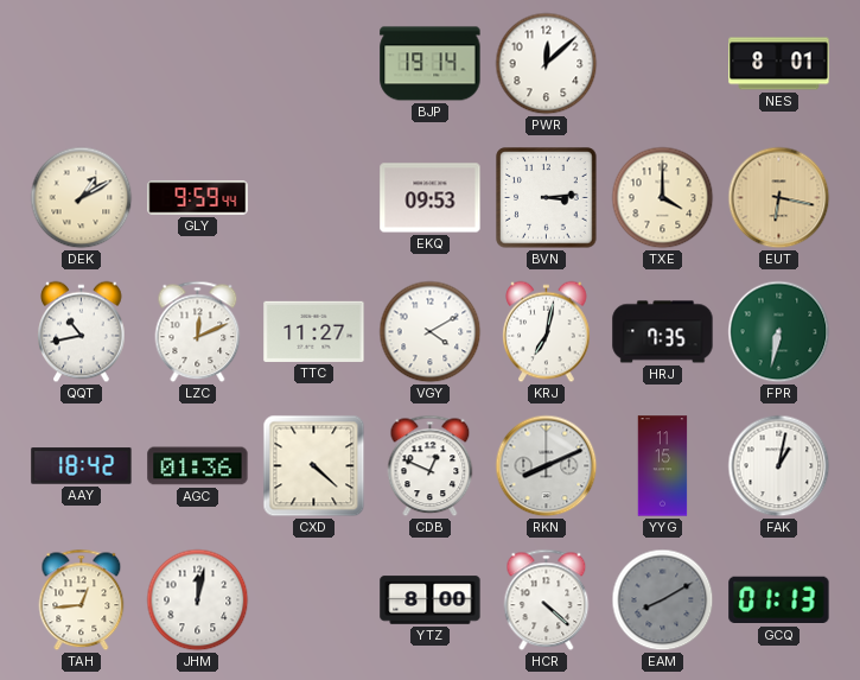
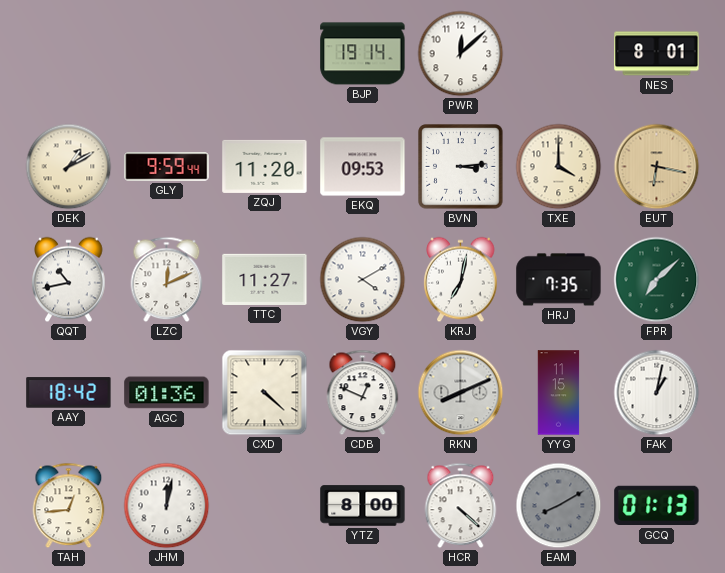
ZQJ: none -> 11:20 (265, 166)
FPR: 6:32 -> 7:08 (657, 280)
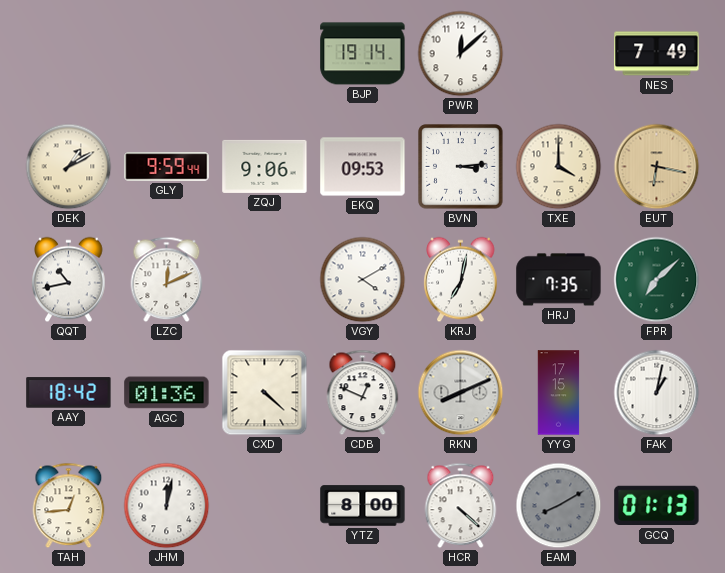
NES: 8:01 -> 7:49 (657, 54)
ZQJ: 11:20 -> 9:06 (265, 166)
TTC: 11:27 -> none (265, 279)
YYG: 11:15 -> 17:15 (559, 393)
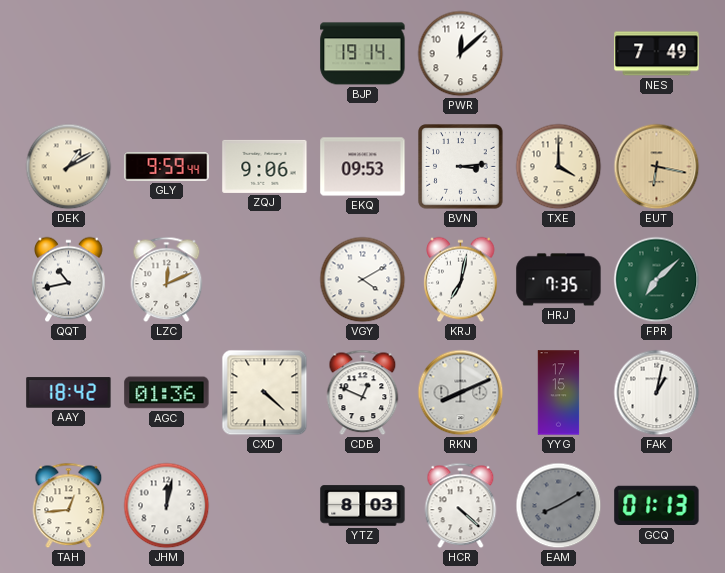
YTZ: 8:00 -> 8:03 (363, 506)
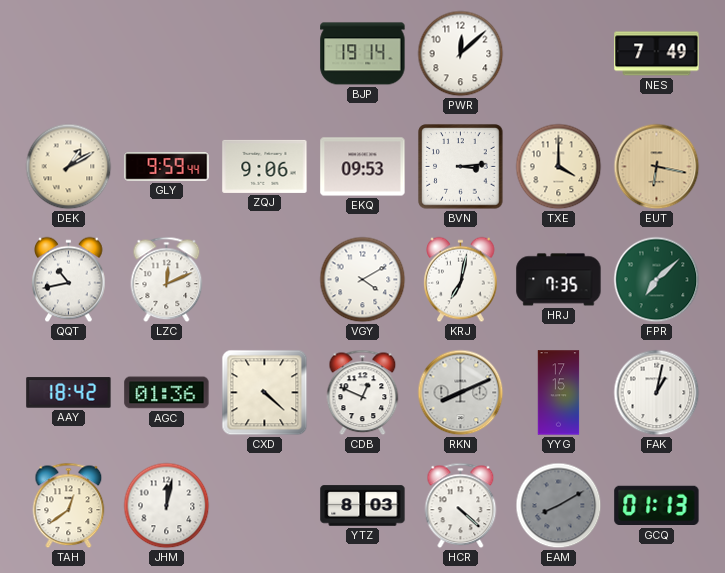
TAH: 12:44 -> 12:39 (69, 506)
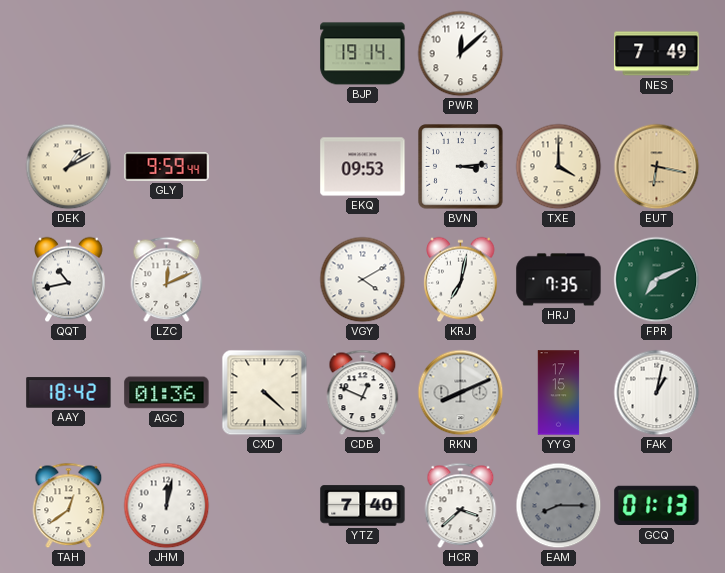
ZQJ: 9:06 -> none (265, 166)
FPR: 7:08 -> 7:11 (657, 280)
YTZ: 8:03 -> 7:40 (363, 506)
HCR: 4:22 -> 3:38 (461, 506)
EAM: 8:10 -> 8:15 (559, 506)
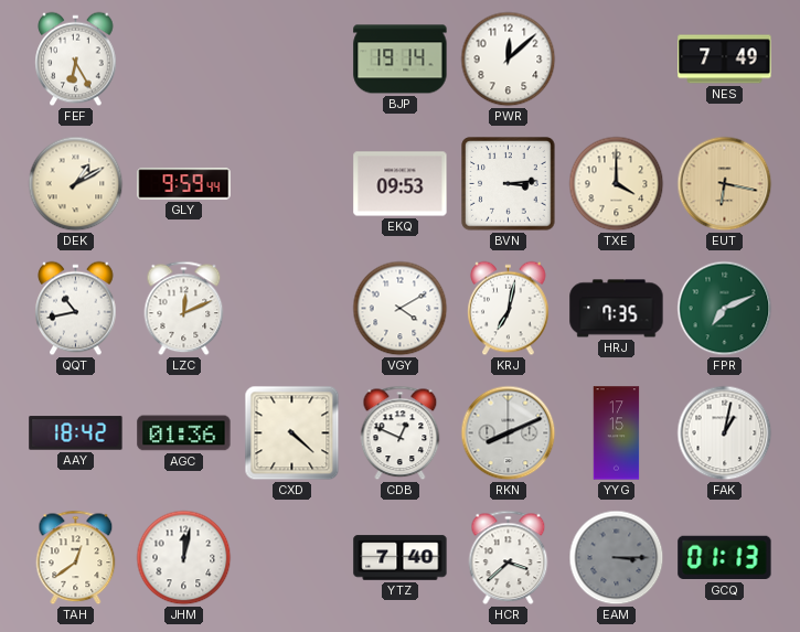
FEF: none -> 6:25 (76, 60)
EAM: 8:15 -> 3:15 (617, 558)
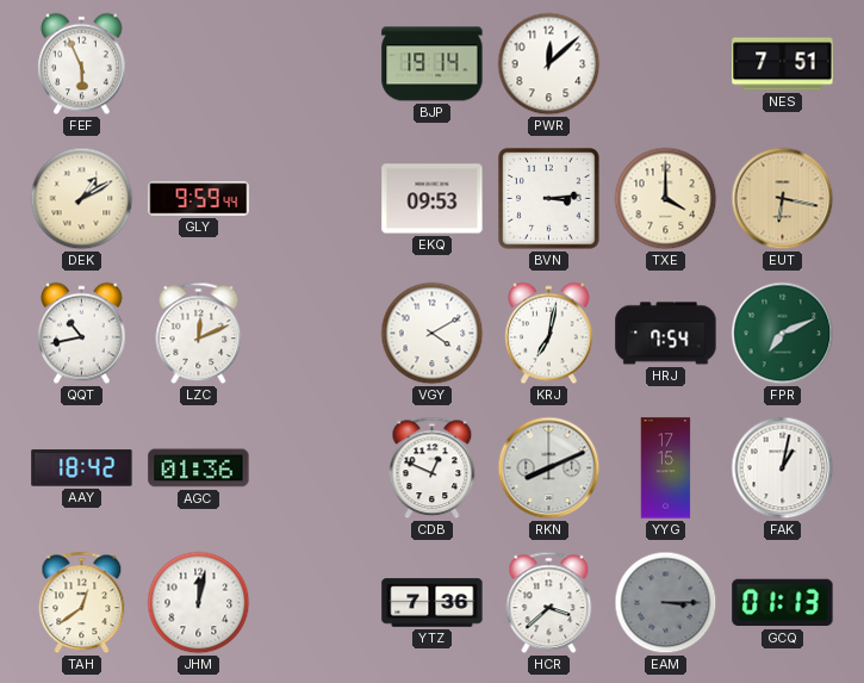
FEF: 6:25 -> 5:56 (82, 64)
NES: 7:49 -> 7:51 (783, 64)
HRJ: 7:35 -> 7:54 (666, 334)
CXD: 4:22 -> none (292, 433)
YTZ: 7:40 -> 7:36 (433, 603)
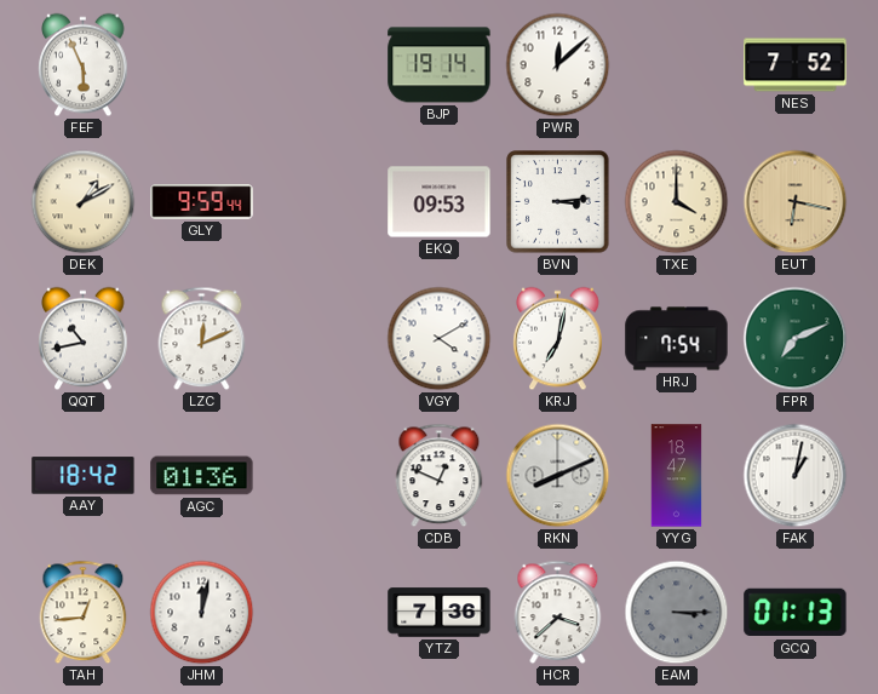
NES: 7:51 -> 7:52 (796, 65)
YYG: 17:15 -> 18:47 (677, 476)
TAH: 12:39 -> 12:44 (84, 613)
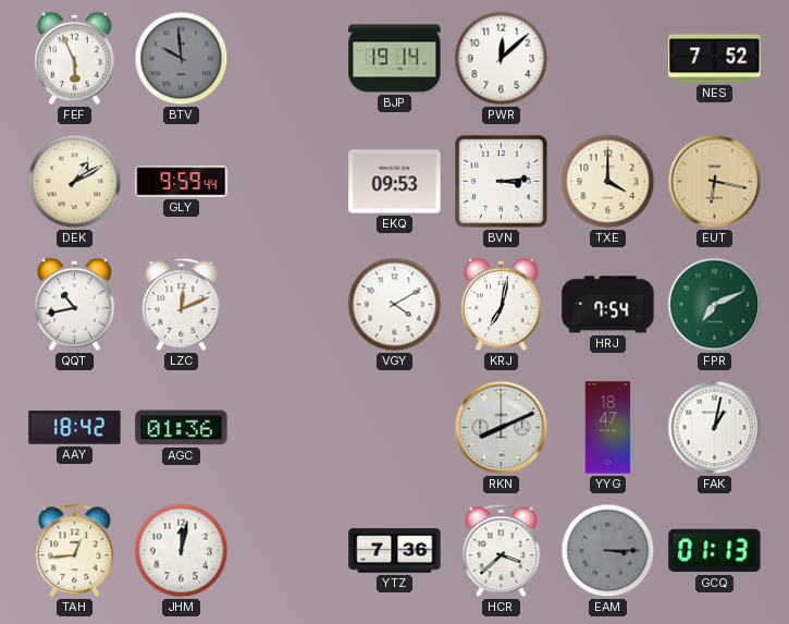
BTV: none -> 9:59 (182, 59)
CDB: 12:49 -> none (440, 476)
